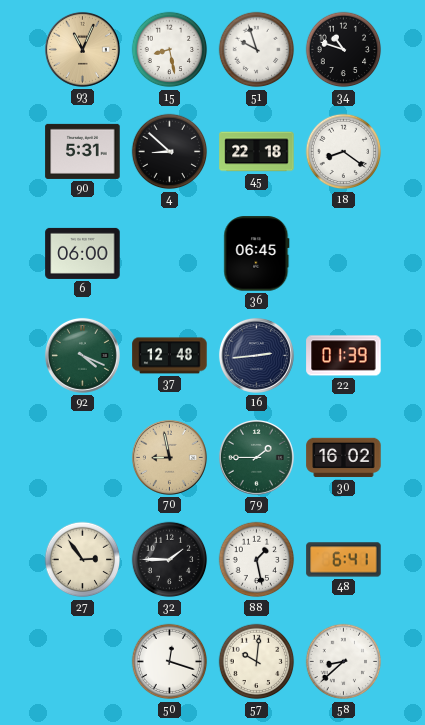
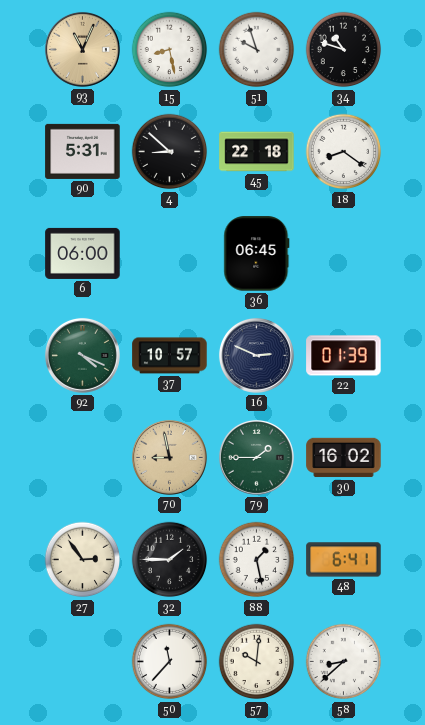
37: 12:48 -> 10:57 (170, 356)
16: 2:44 -> 2:49 (256, 355)
50: 12:18 -> 11:37 (170, 662)
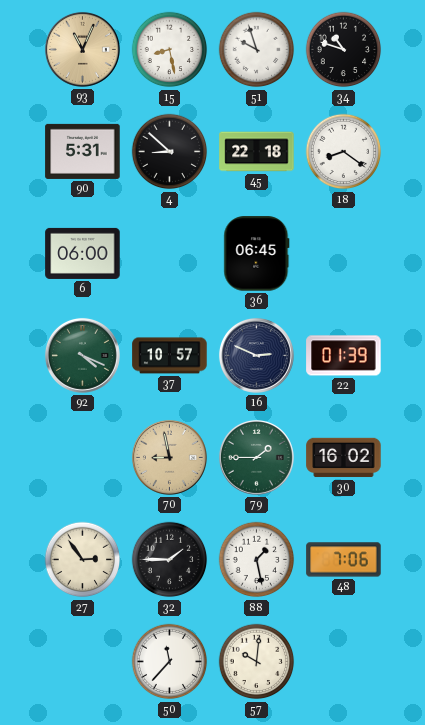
48: 6:41 -> 7:06 (344, 560)
58: 8:38 -> none (344, 662)
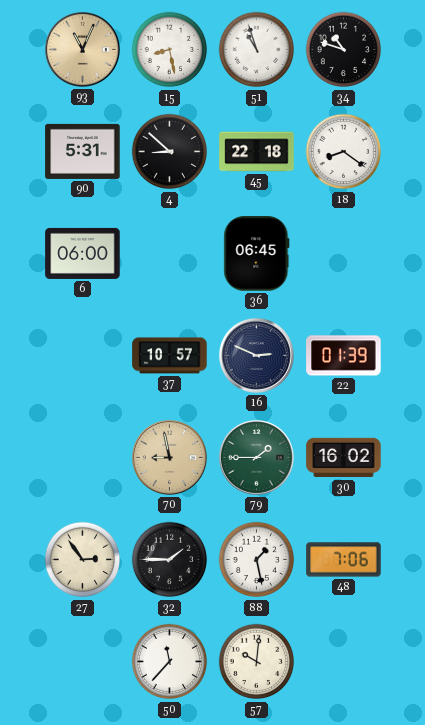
51: 9:57 -> 10:57 (257, 50)
92: 4:19 -> none (82, 355)
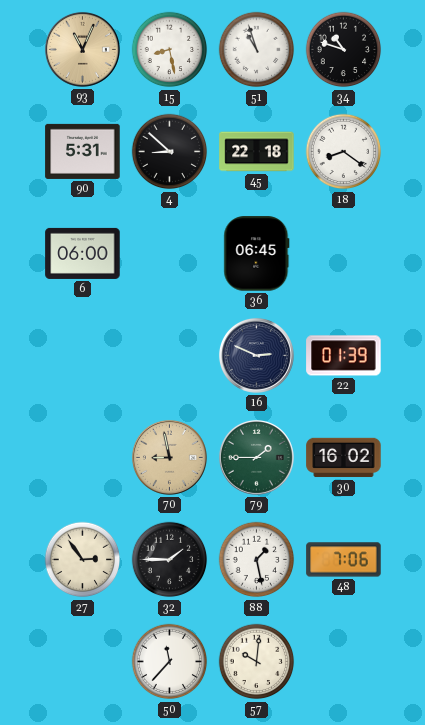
37: 10:57 -> none (170, 356)
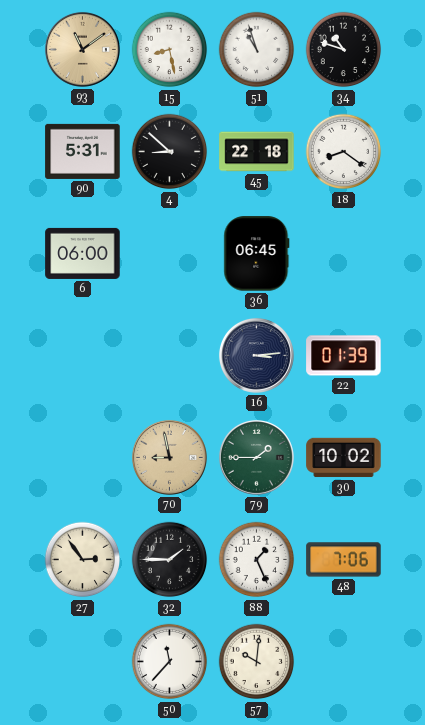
93: 11:04 -> 11:09 (82, 49)
16: 2:49 -> 3:14 (256, 355)
30: 16:02 -> 10:02 (344, 458)
88: 1:28 -> 1:26 (257, 560)
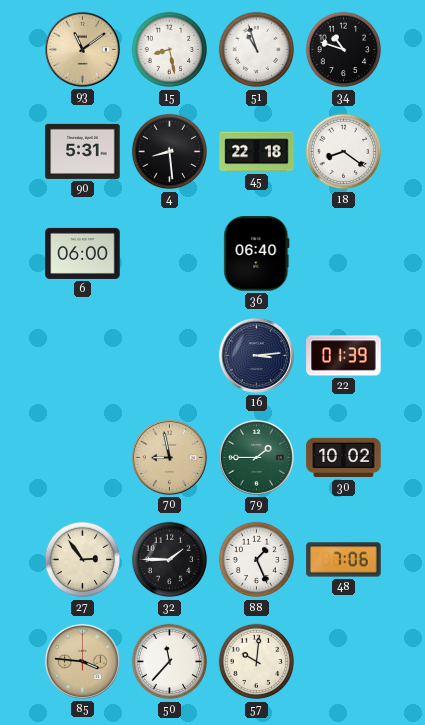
4: 8:52 -> 8:29 (170, 152)
36: 06:45 -> 06:40 (257, 254)
85: none -> 3:46 (82, 661)
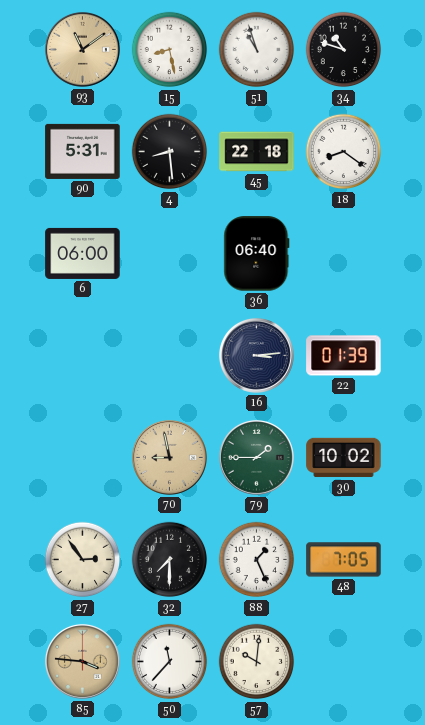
32: 1:45 -> 7:30 (170, 560)
48: 7:06 -> 7:05 (344, 560)
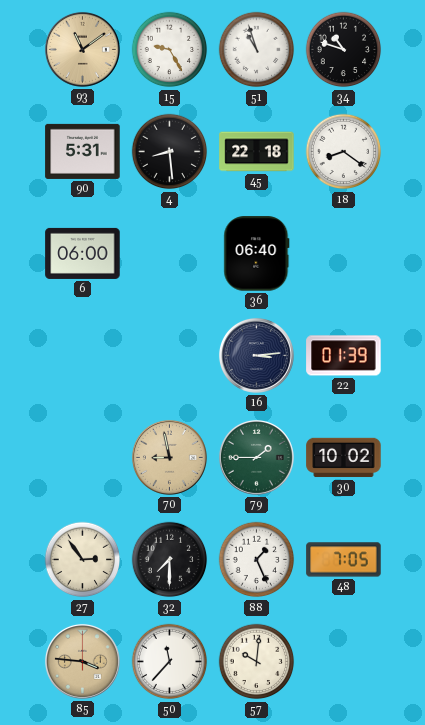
15: 8:28 -> 9:25 (170, 50)
